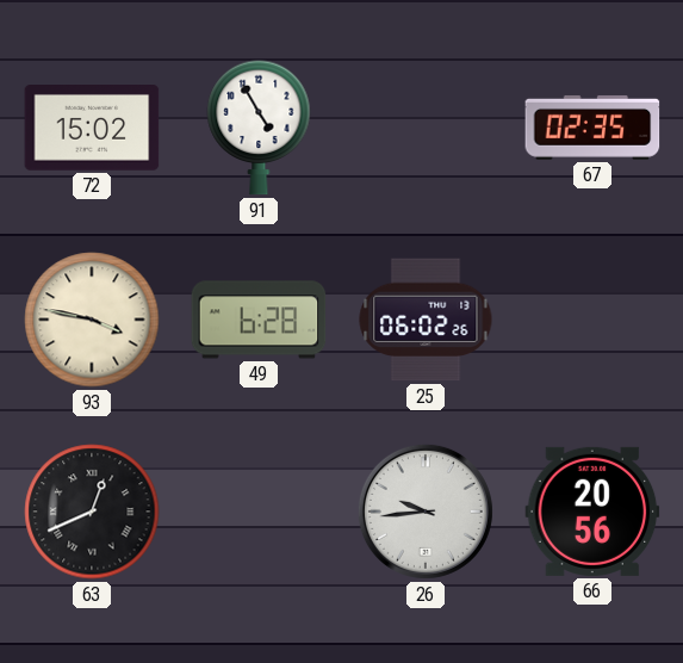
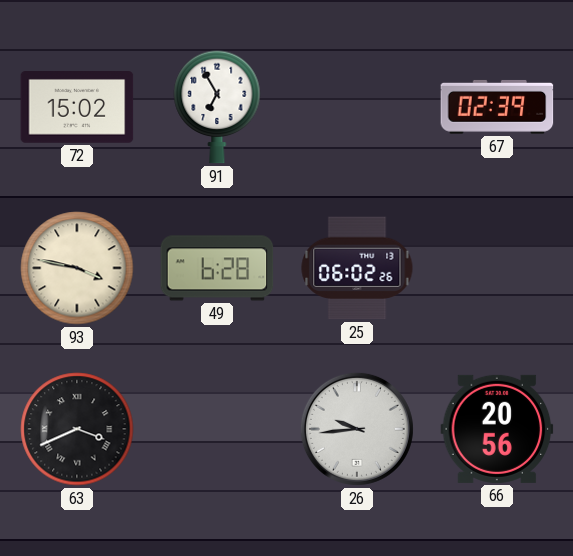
91: 4:55 -> 6:55 (217, 107)
67: 02:35 -> 02:39 (497, 107)
63: 12:41 -> 3:41 (77, 429)
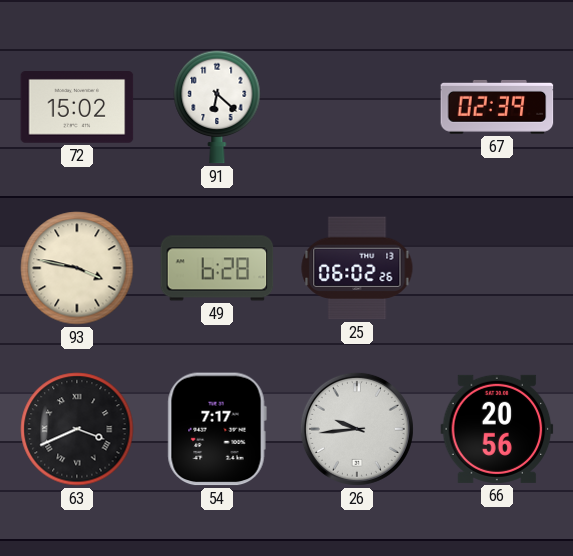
91: 6:55 -> 6:22 (217, 107)
54: none -> 7:17 (217, 429)
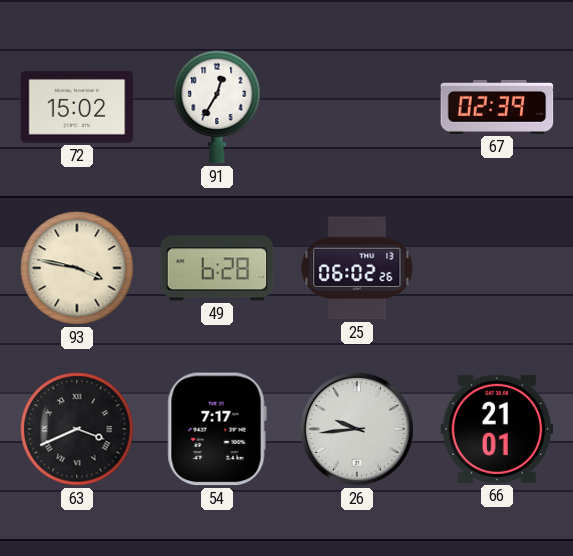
91: 6:22 -> 12:35 (217, 107)
66: 20:56 -> 21:01 (497, 429)
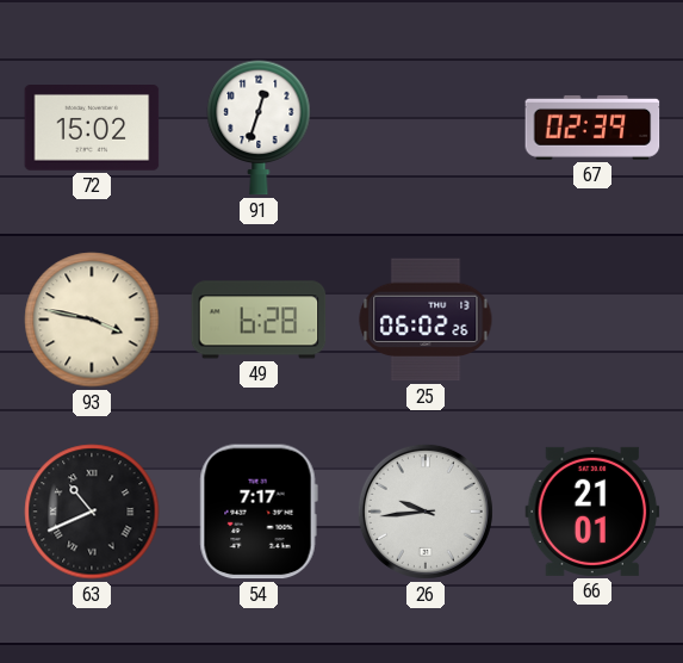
91: 12:35 -> 12:33 (259, 128)
63: 3:41 -> 10:41 (92, 512)
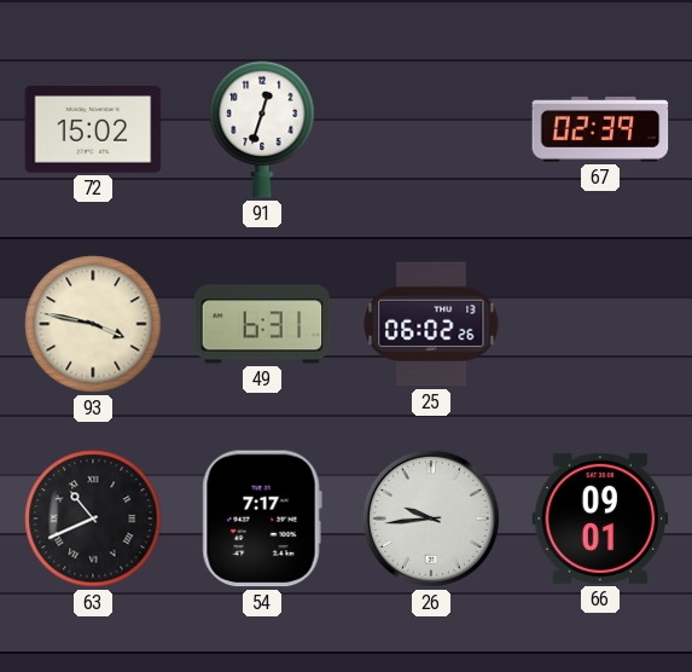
49: 6:28 -> 6:31 (262, 324)
66: 21:01 -> 09:01 (600, 519)
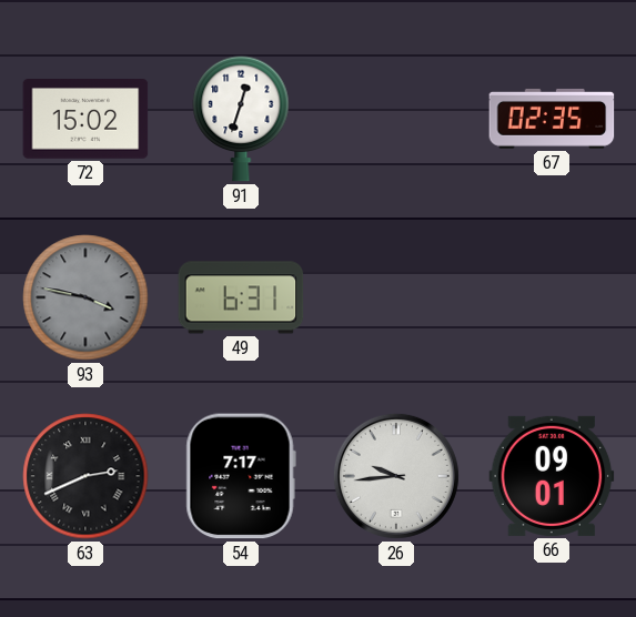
67: 02:39 -> 02:35 (552, 119)
93 dial: cream -> grey (85, 297)
25: 06:02 -> none (431, 324)
63: 10:41 -> 2:41 (85, 476)
